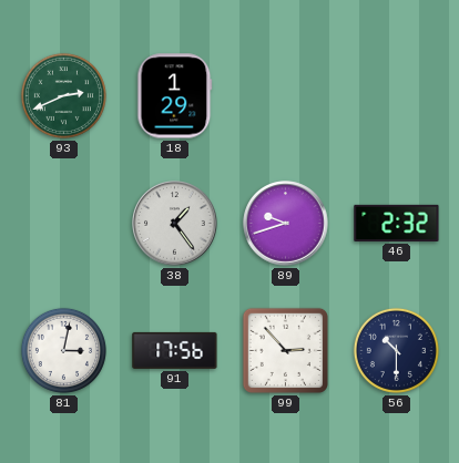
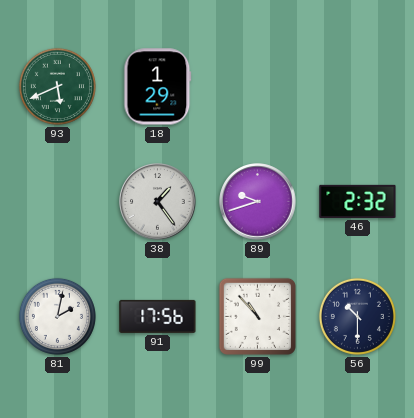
93: 2:41 -> 5:41 (57, 86)
81: 3:02 -> 2:02 (57, 316)
99: 2:53 -> 10:53 (257, 316)
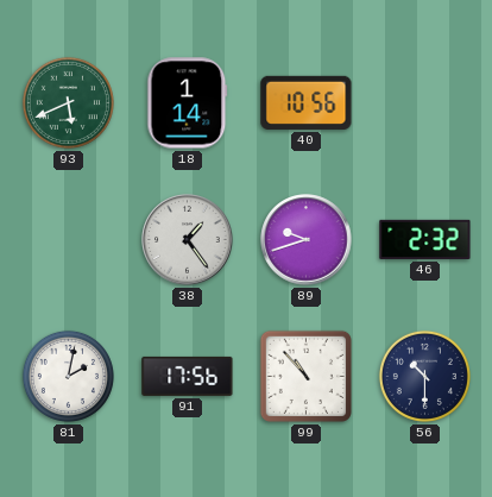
18: 1:29 -> 1:14 (188, 103)
40: none -> 10:56 (307, 102)
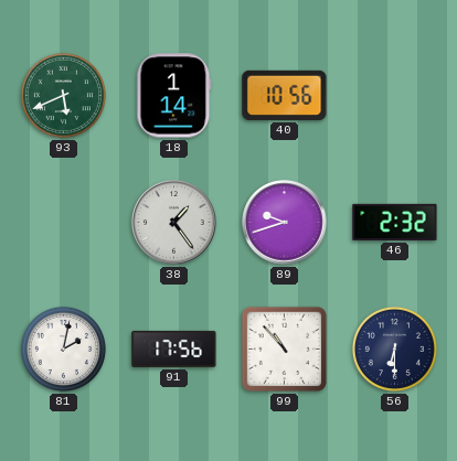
56: 10:30 -> 6:30 (394, 349)
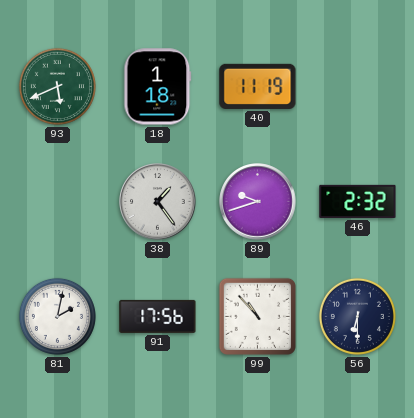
18: 1:14 -> 1:18 (158, 87)
40: 10:56 -> 11:19 (258, 86)
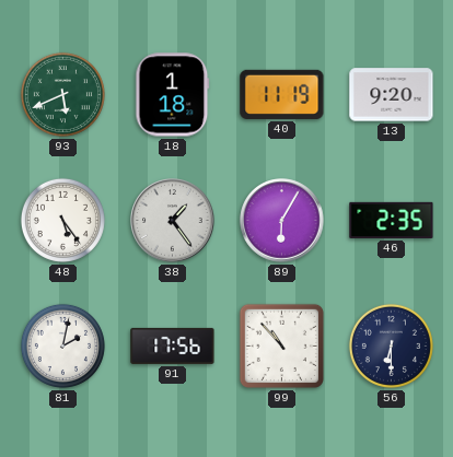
13: none -> 9:20 (392, 95)
48: none -> 5:24 (62, 220)
89: 9:42 -> 6:05 (282, 221)
46: 2:32 -> 2:35 (392, 220)
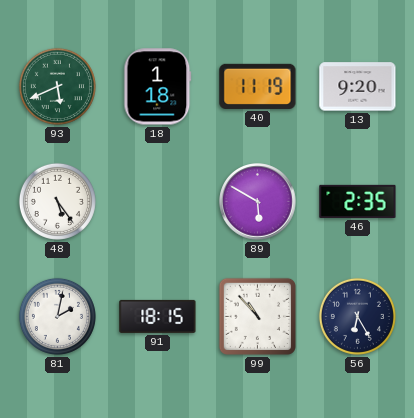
38: 1:24 -> none (173, 221)
89: 6:05 -> 5:50 (258, 202)
91: 17:56 -> 18:15 (158, 316)
56: 6:30 -> 6:25 (357, 316)
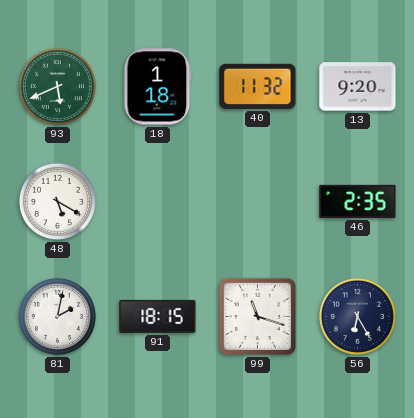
40: 11:19 -> 11:32 (258, 86)
48: 5:24 -> 5:20 (57, 201)
89: 5:50 -> none (258, 202)
99: 10:53 -> 11:18 (257, 316)
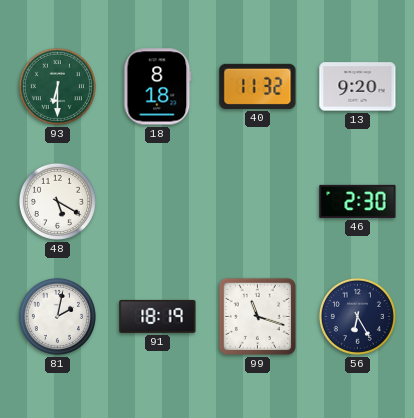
93: 5:41 -> 6:30 (57, 86)
18: 1:18 -> 8:18 (158, 87)
46: 2:35 -> 2:30 (358, 201)
91: 18:15 -> 18:19 (158, 316)
